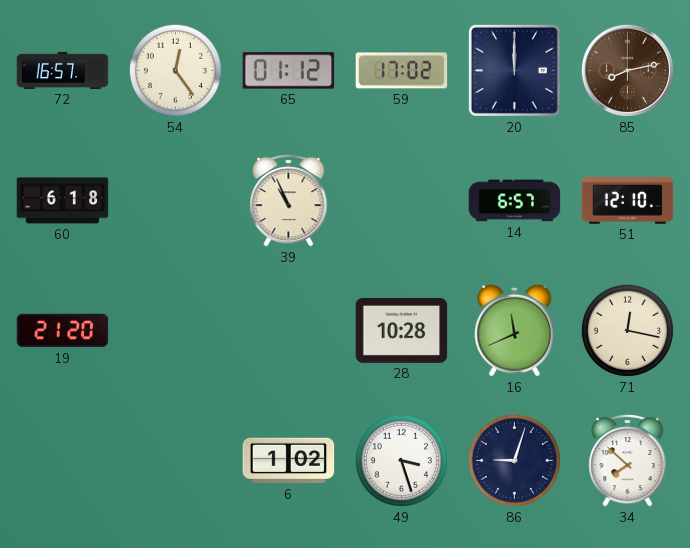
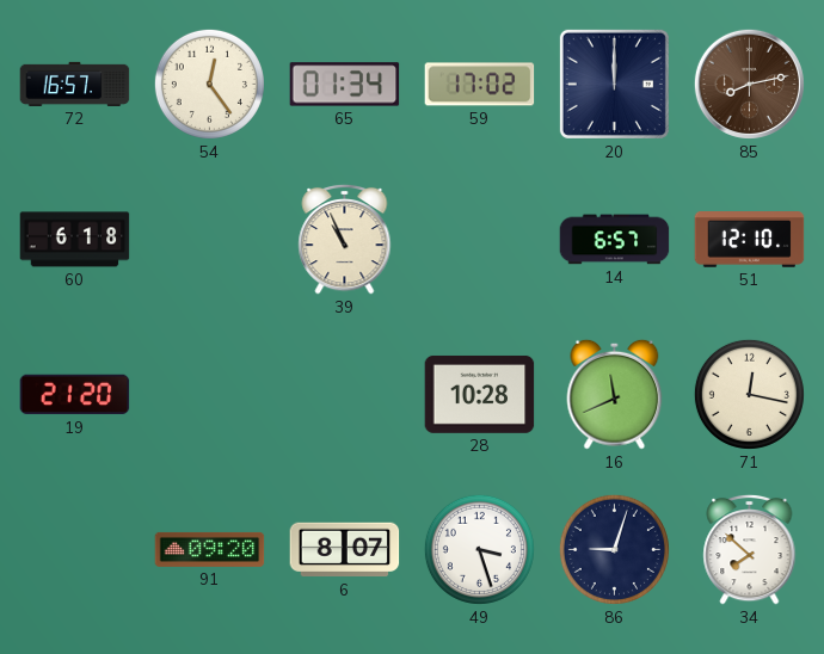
65: 01:12 -> 01:34 (345, 85)
91: none -> 09:20 (210, 549)
6: 1:02 -> 8:07 (345, 550)
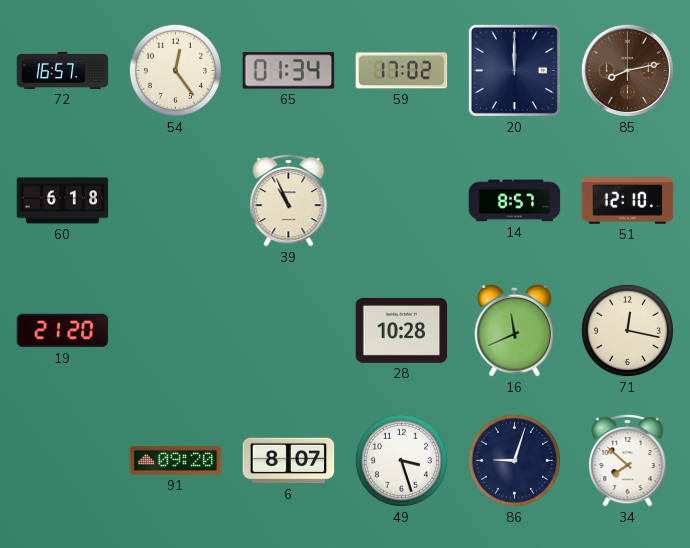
14: 6:57 -> 8:57 (515, 201)
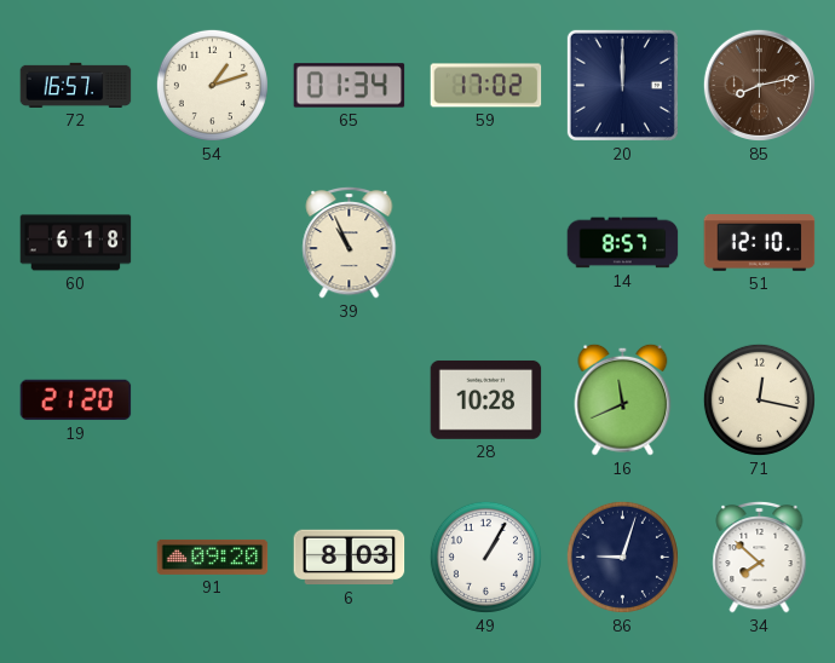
54: 12:24 -> 1:12 (212, 85)
6: 8:07 -> 8:03 (350, 558)
49: 3:27 -> 1:05 (485, 557)
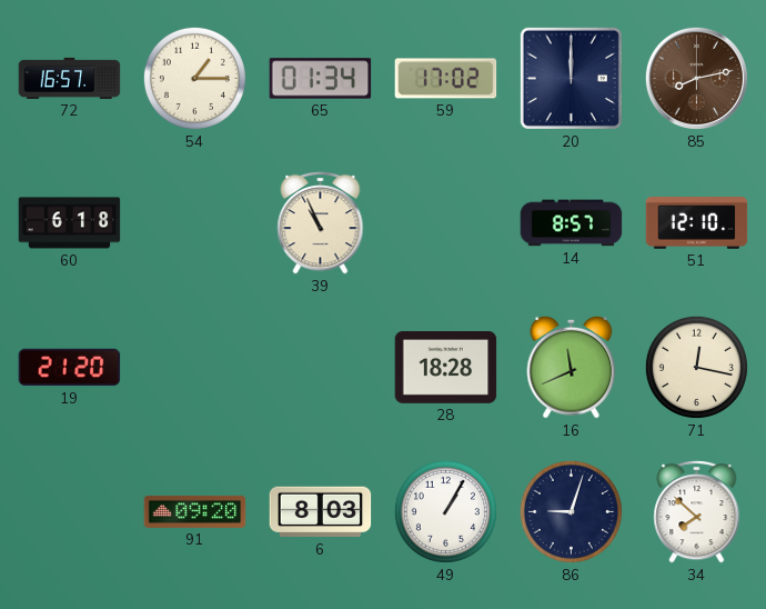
54: 1:12 -> 1:15 (194, 78)
28: 10:28 -> 18:28 (446, 367)
